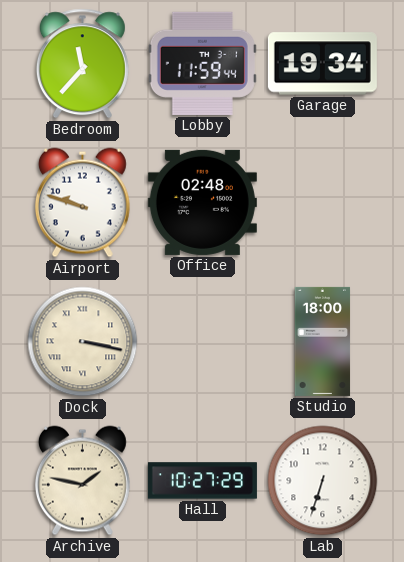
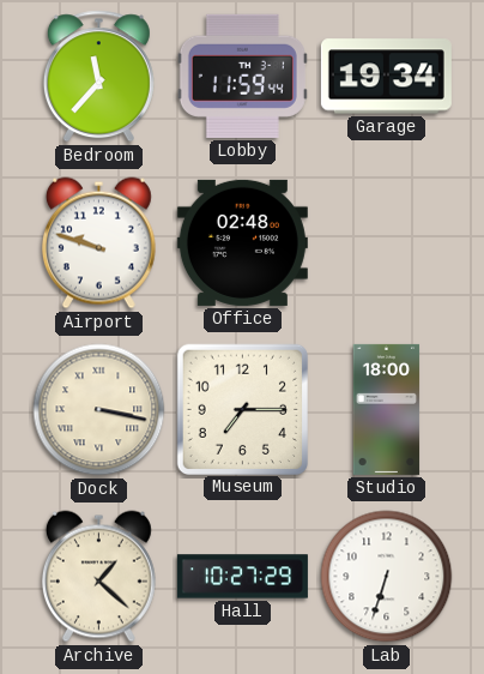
Museum: none -> 7:15 (242, 409)
Archive: 1:47 -> 1:22 (98, 577)
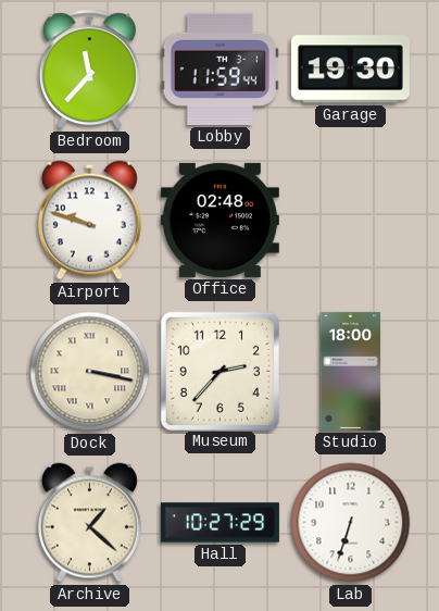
Garage: 19:34 -> 19:30 (350, 70)
Museum: 7:15 -> 2:37 (220, 371)
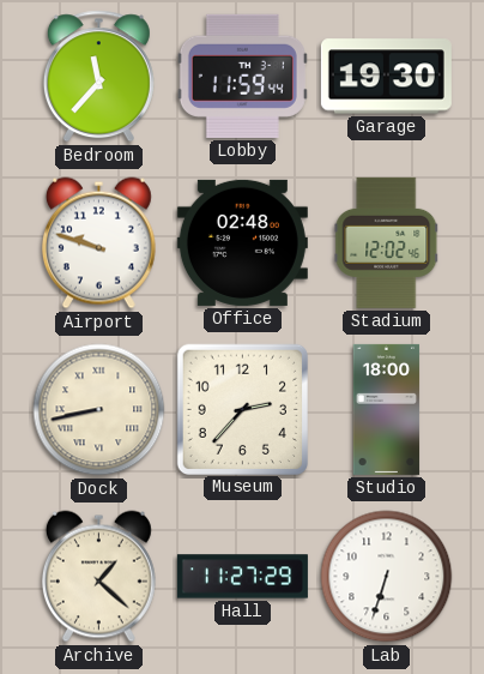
Stadium: none -> 12:02 (387, 242)
Dock: 3:17 -> 8:43 (99, 410)
Hall: 10:27 -> 11:27 (242, 577)
